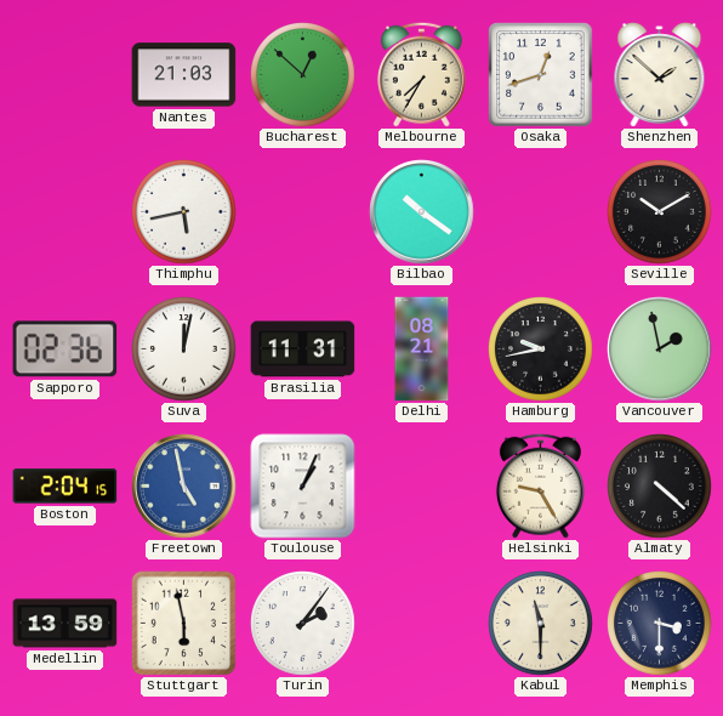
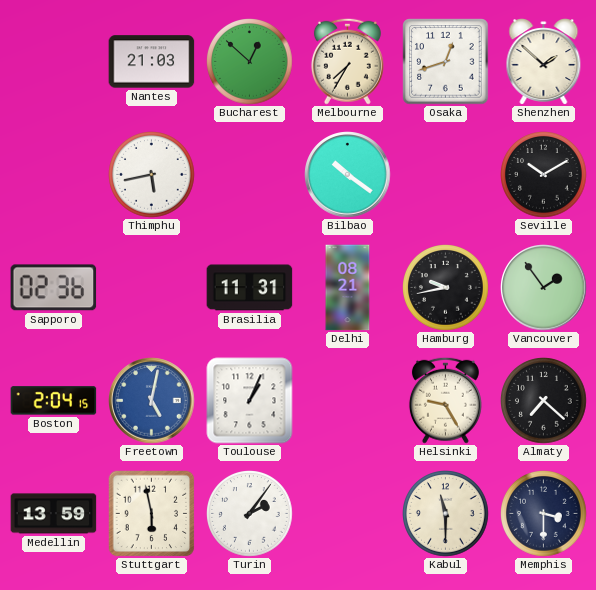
Suva: 12:02 -> none (184, 350)
Vancouver: 1:58 -> 1:54 (544, 288)
Freetown: 4:58 -> 5:02 (152, 401)
Almaty: 4:22 -> 7:22 (544, 401)
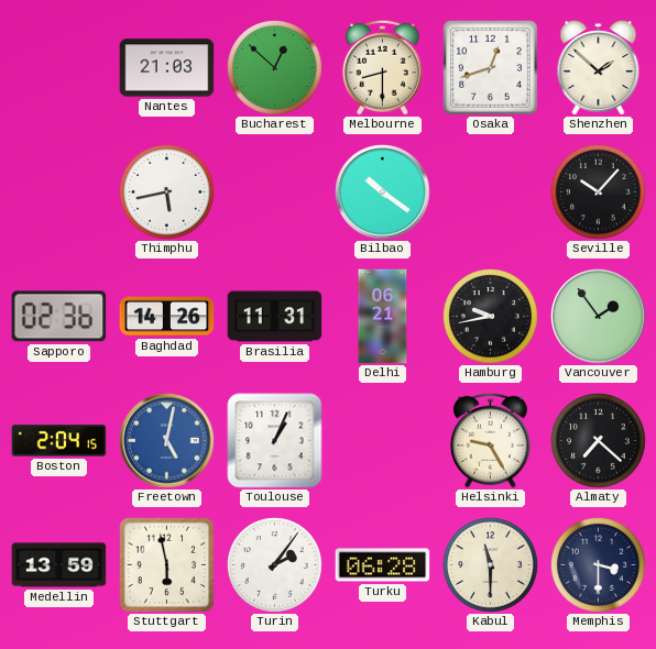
Melbourne: 7:35 -> 8:30 (382, 67)
Seville: 10:10 -> 10:07 (599, 193)
Baghdad: none -> 14:26 (167, 317)
Delhi: 08:21 -> 06:21 (383, 317)
Turku: none -> 06:28 (383, 565)
